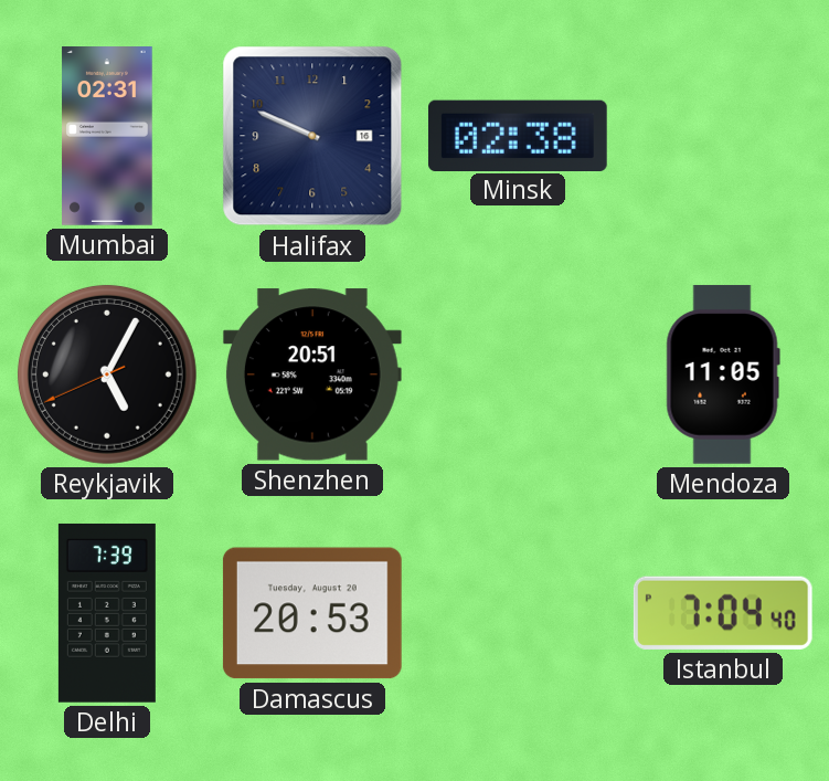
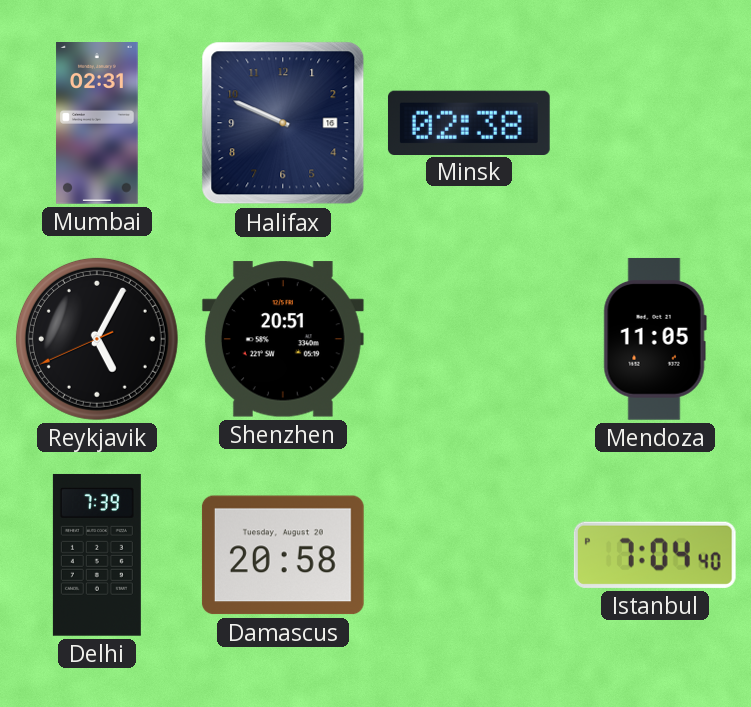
Damascus: 20:53 -> 20:58 (283, 555)
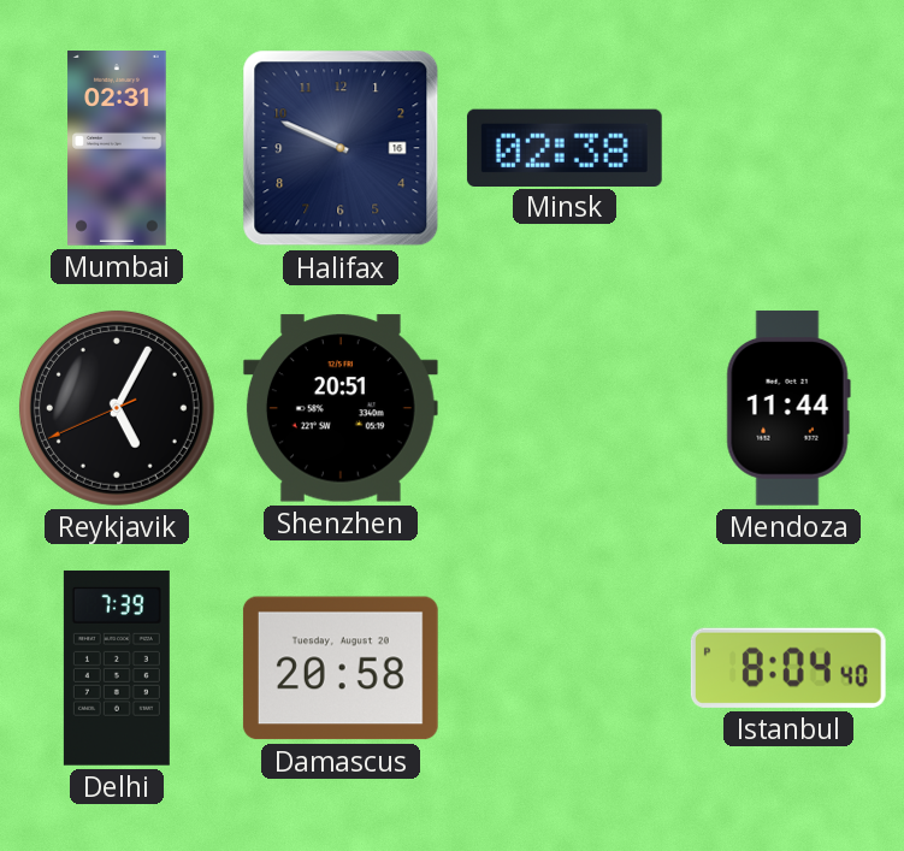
Mendoza: 11:05 -> 11:44 (788, 408)
Istanbul: 7:04 -> 8:04 (788, 668)
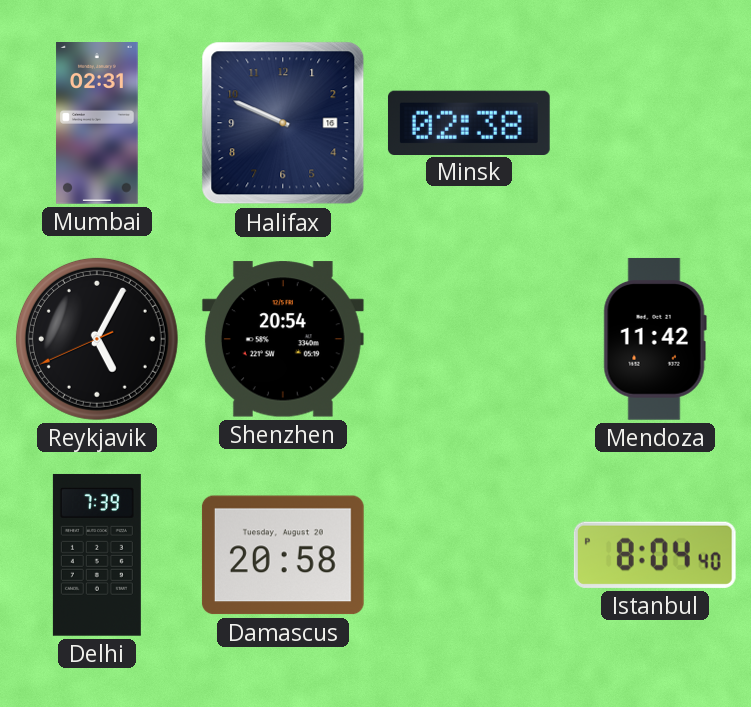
Shenzhen: 20:51 -> 20:54 (283, 339)
Mendoza: 11:44 -> 11:42 (655, 339)
